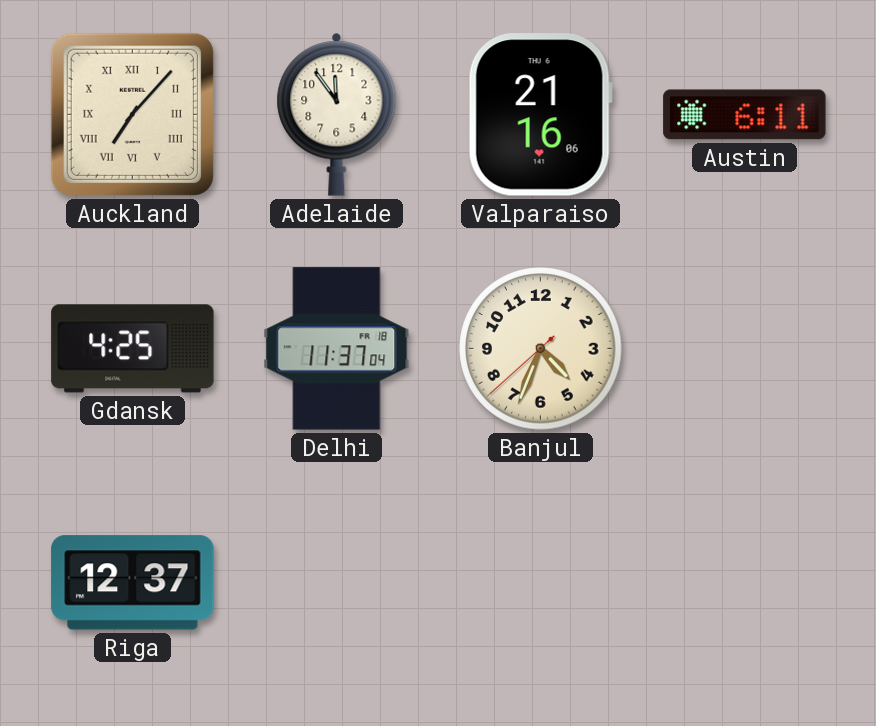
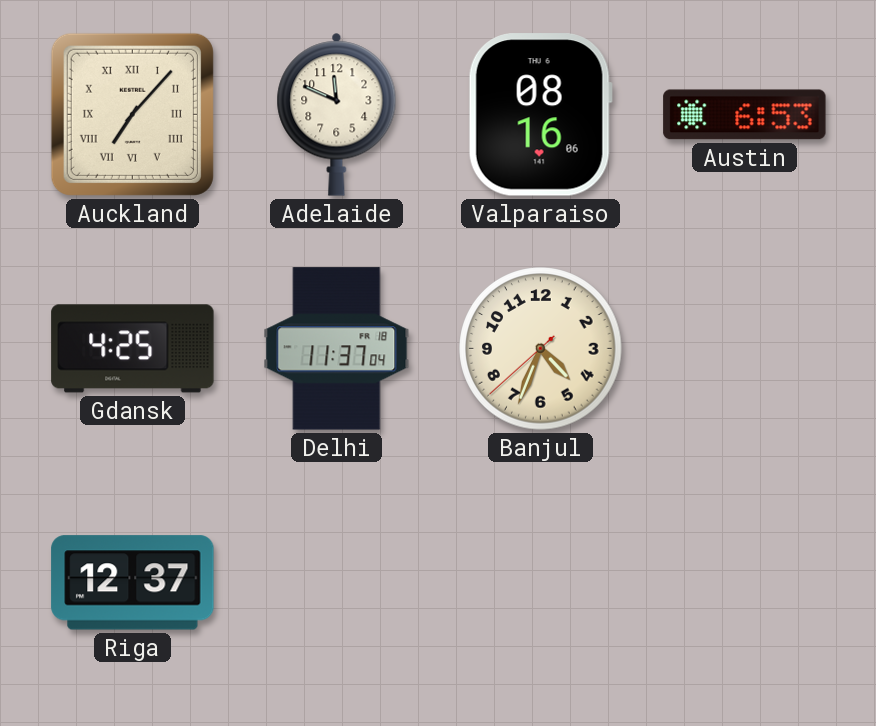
Adelaide: 11:54 -> 11:49 (337, 114)
Valparaiso: 21:16 -> 08:16 (540, 115)
Austin: 6:11 -> 6:53 (745, 115)
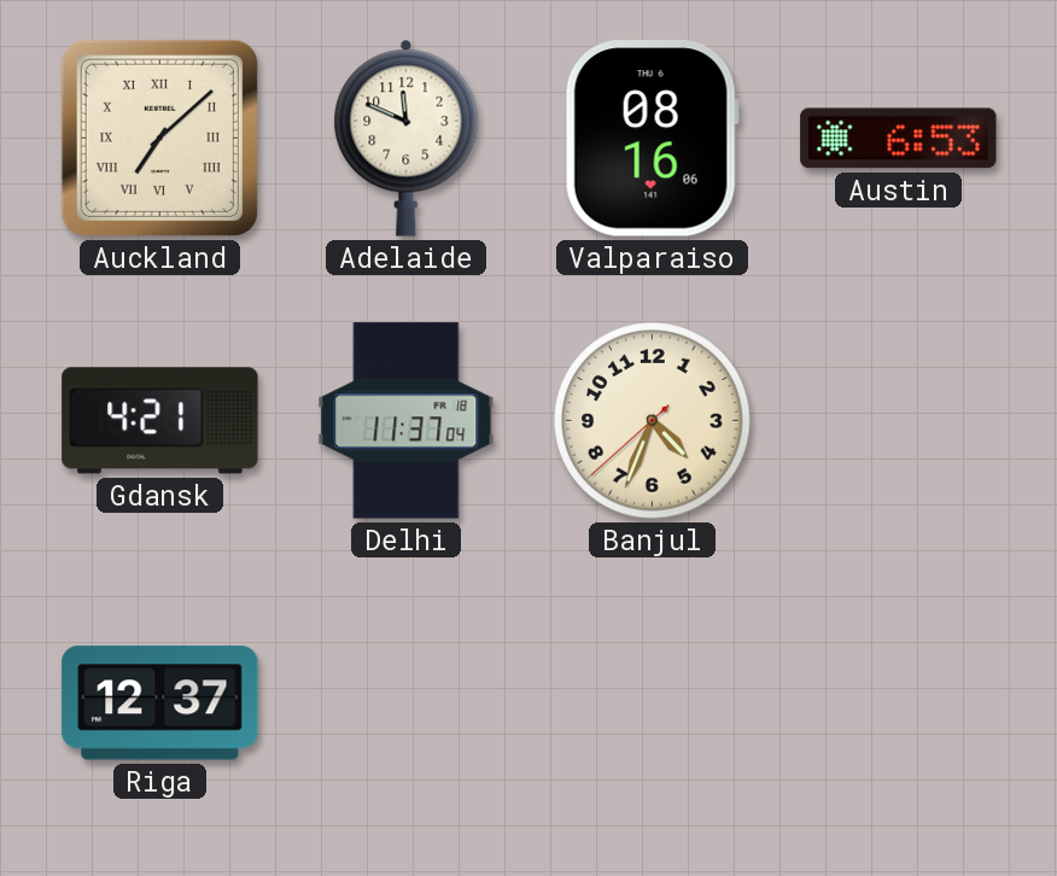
Auckland: 7:07 -> 7:08 (159, 138)
Gdansk: 4:25 -> 4:21 (160, 421)
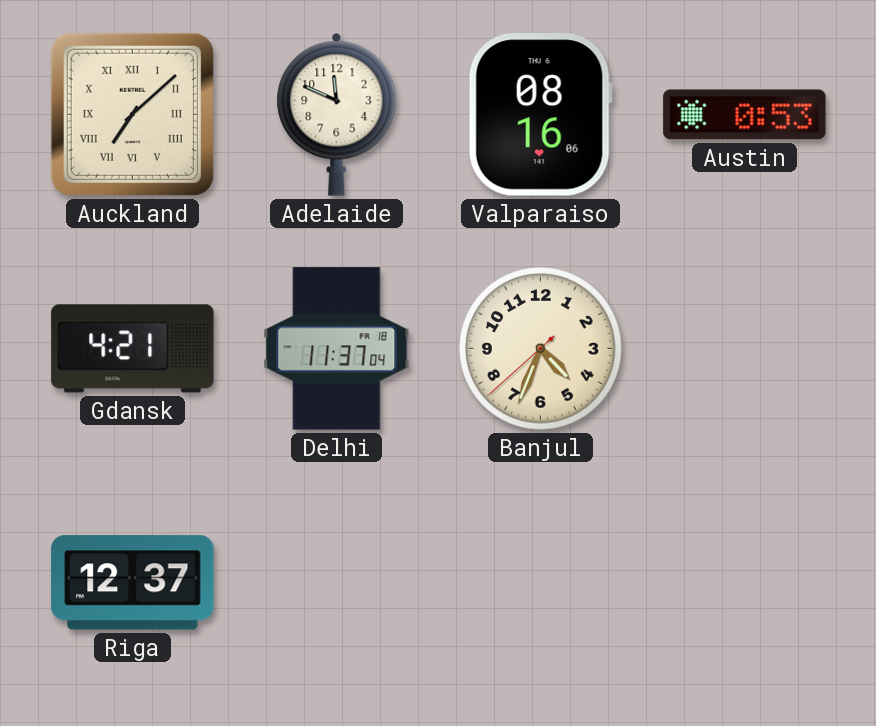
Austin: 6:53 -> 0:53 (745, 115)
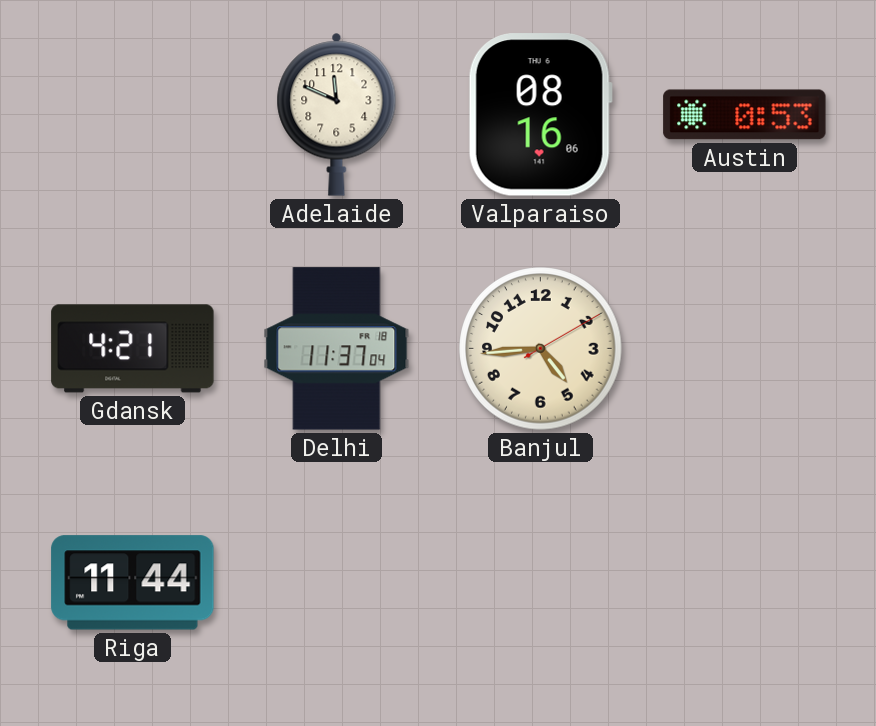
Auckland: 7:08 -> none (132, 114)
Banjul: 4:33 -> 4:44 (541, 349)
Riga: 12:37 -> 11:44 (133, 583)
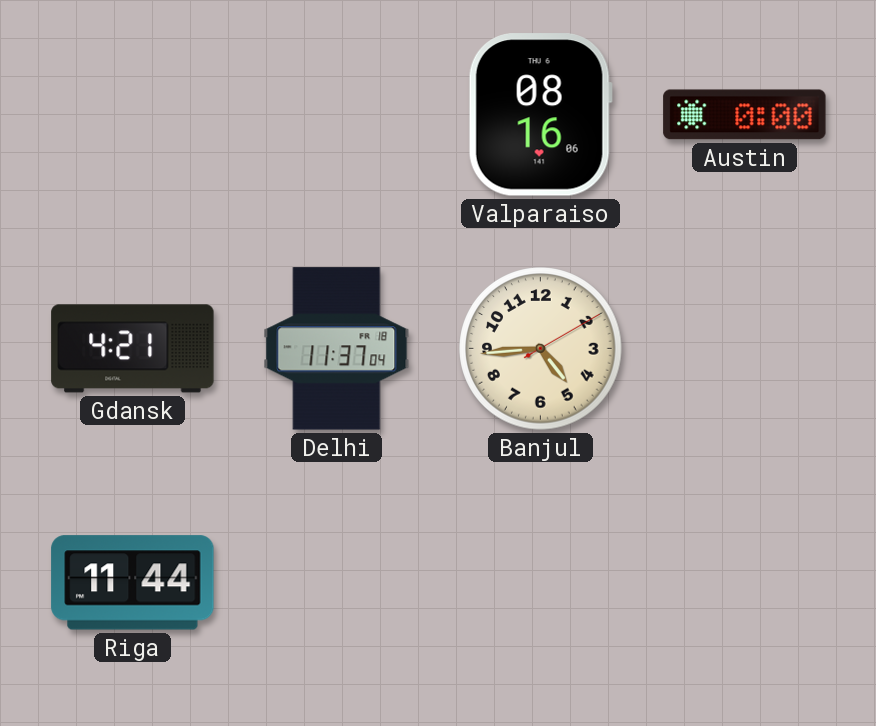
Adelaide: 11:49 -> none (337, 114)
Austin: 0:53 -> 0:00 (745, 115)
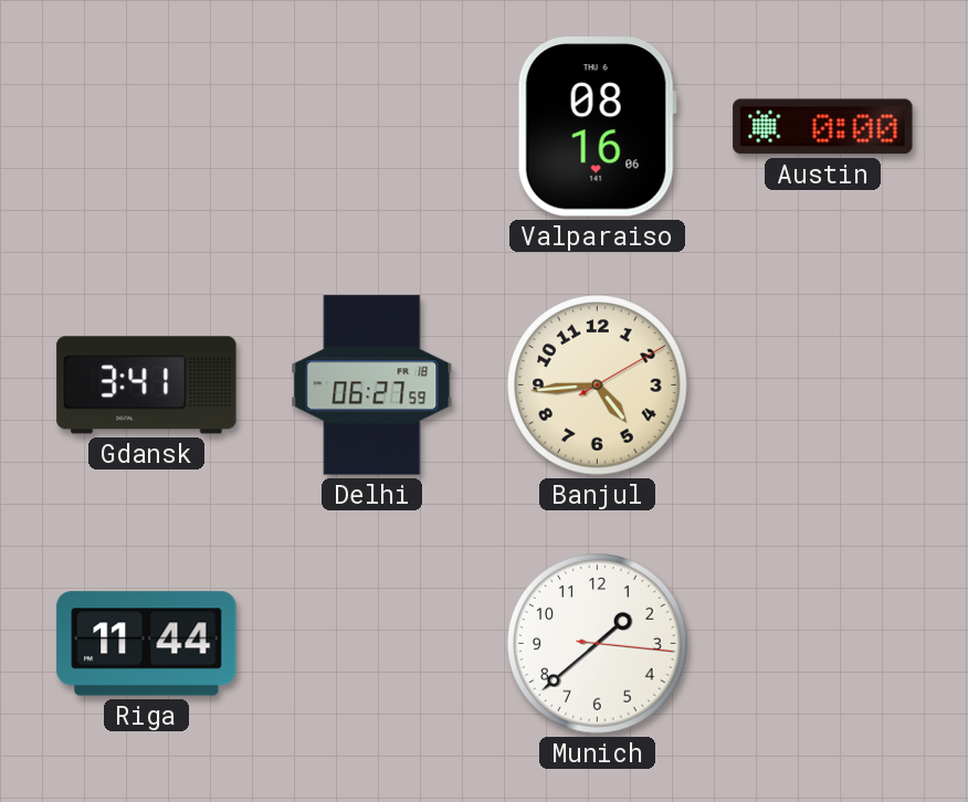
Gdansk: 4:21 -> 3:41 (147, 386)
Delhi: 11:37 -> 06:27 (372, 386)
Munich: none -> 1:38 (598, 644)
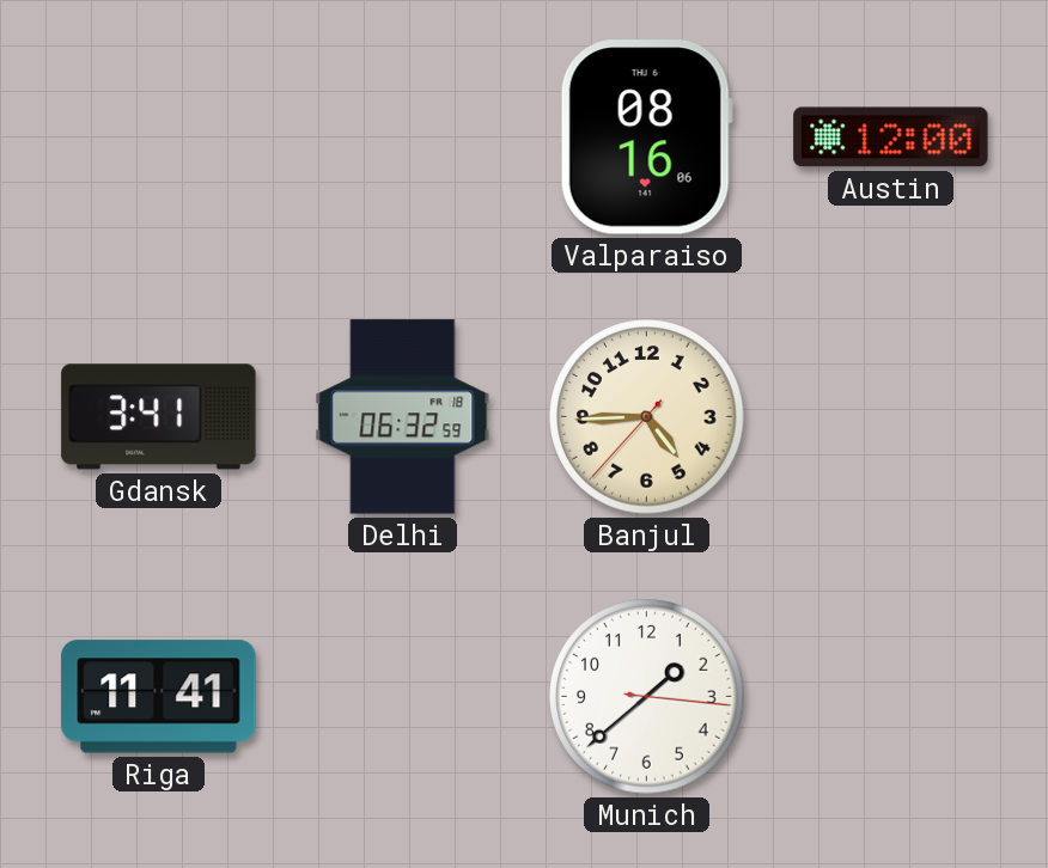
Austin: 0:00 -> 12:00 (891, 137)
Delhi: 06:27 -> 06:32 (403, 417)
Banjul: 4:44:10 -> 4:44:37 (647, 417)
Riga: 11:44 -> 11:41 (159, 697)
